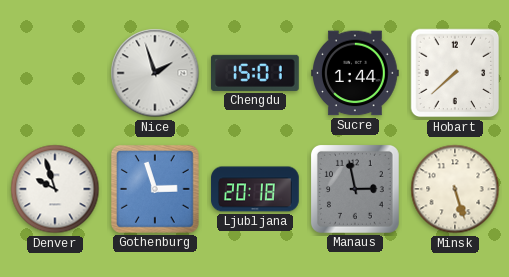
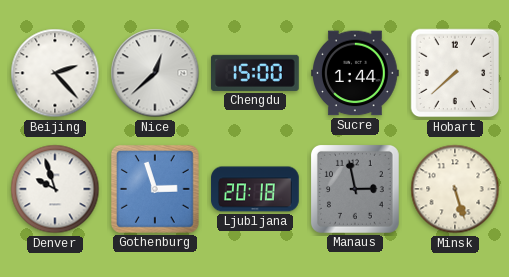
Beijing: none -> 2:23 (55, 73)
Nice: 1:57 -> 12:38 (155, 73)
Chengdu: 15:01 -> 15:00 (256, 73)
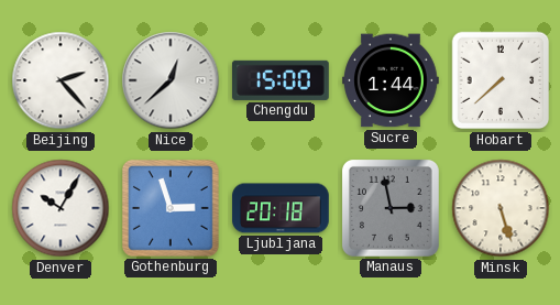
Denver: 9:57 -> 10:05 (61, 208)
